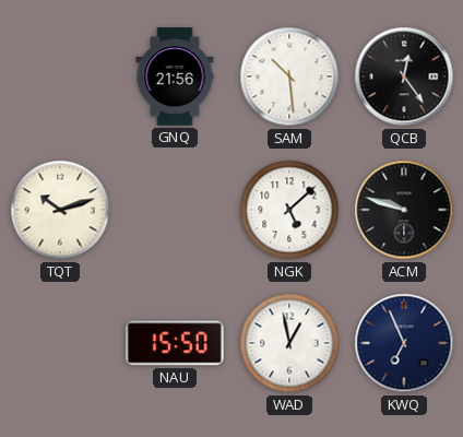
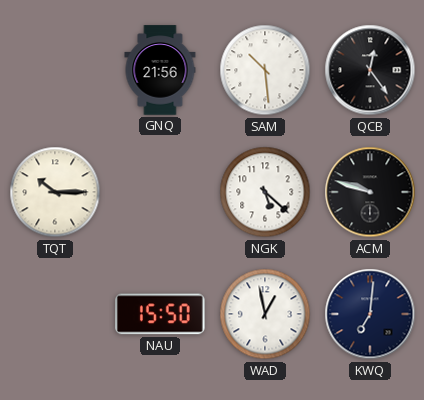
TQT: 10:12 -> 10:15 (55, 192)
NGK: 5:08 -> 5:22 (265, 192)
KWQ: 6:56 -> 7:01 (370, 314)
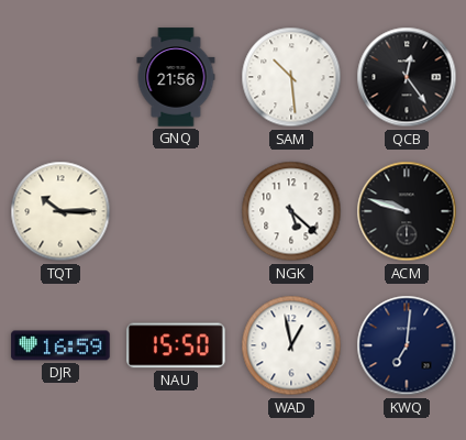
DJR: none -> 16:59 (60, 345)
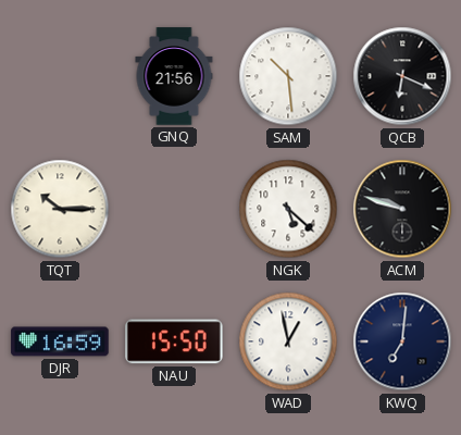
QCB: 12:24 -> 6:19 (402, 76)
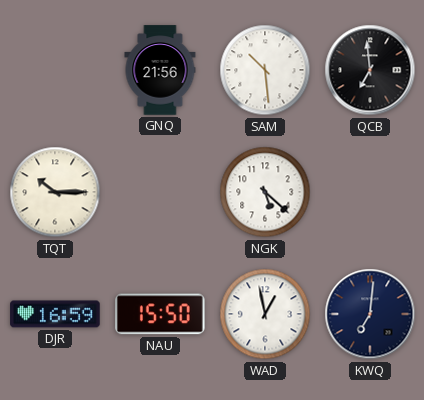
QCB: 6:19 -> 6:59 (370, 70)
ACM: 9:48 -> none (402, 209)
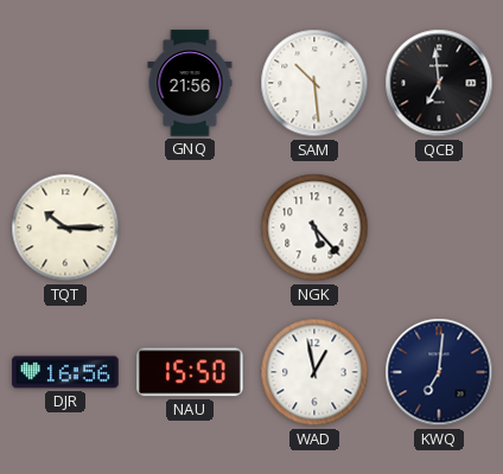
NGK: 5:22 -> 5:23 (314, 228)
DJR: 16:59 -> 16:56 (65, 372)
